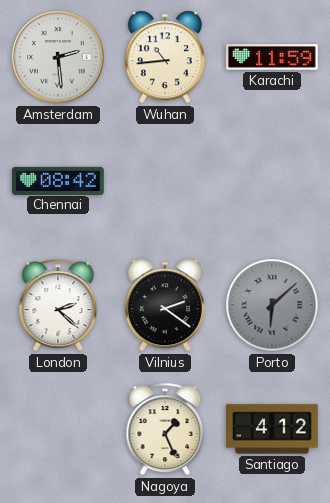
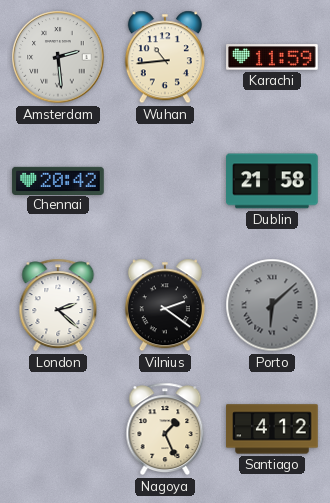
Chennai: 08:42 -> 20:42 (58, 180)
Dublin: none -> 21:58 (272, 181)
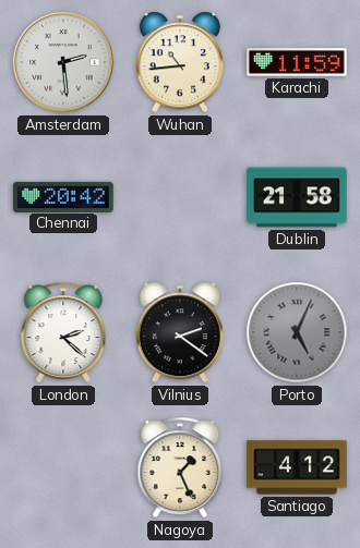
Porto: 6:08 -> 5:04 (297, 332)
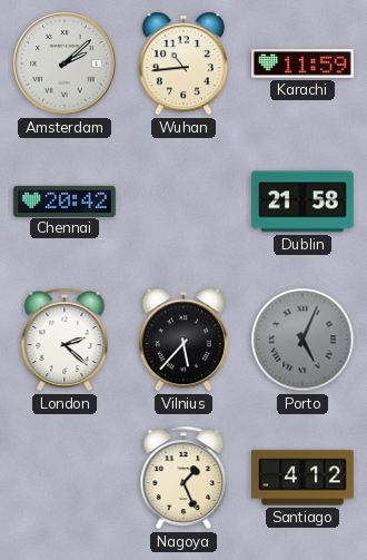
Amsterdam: 2:29 -> 2:08 (65, 63)
Vilnius: 2:21 -> 5:37 (183, 340)
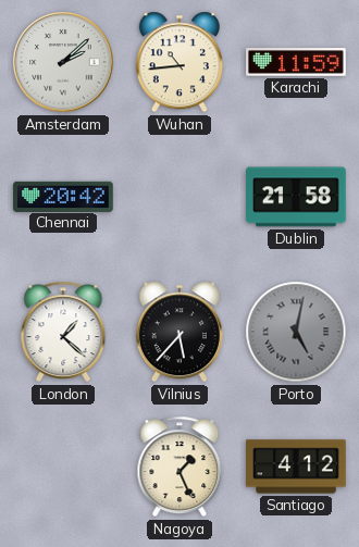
London: 2:22 -> 1:22 (63, 332)
Porto: 5:04 -> 5:02 (296, 332)
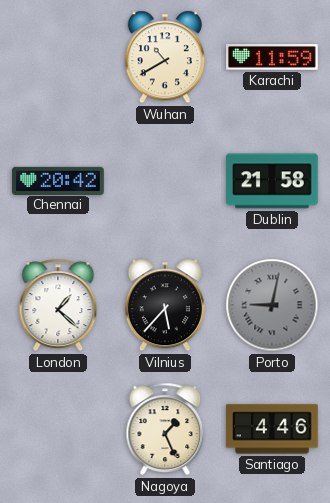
Amsterdam: 2:08 -> none (63, 62)
Wuhan: 10:44 -> 10:40 (165, 57)
Porto: 5:02 -> 9:02 (272, 305)
Santiago: 4:12 -> 4:46 (272, 429)
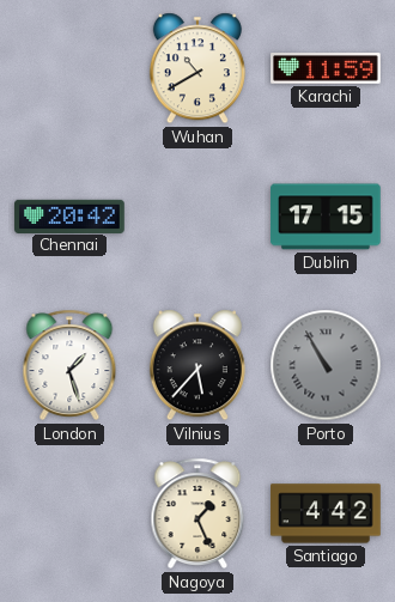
Dublin: 21:58 -> 17:15 (326, 217)
London: 1:22 -> 1:27 (69, 365)
Porto: 9:02 -> 10:55 (326, 365)
Santiago: 4:46 -> 4:42 (326, 513)
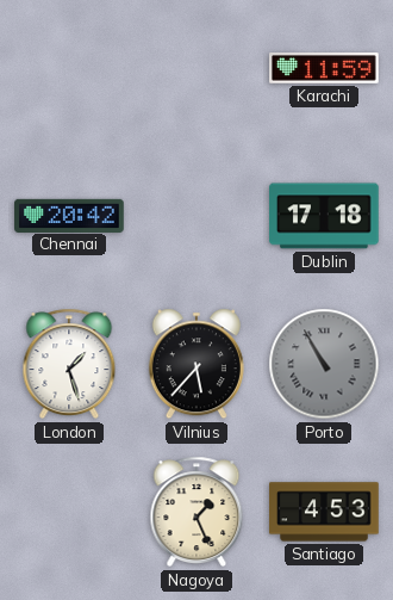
Wuhan: 10:40 -> none (197, 68)
Dublin: 17:15 -> 17:18 (324, 216)
Santiago: 4:42 -> 4:53 (324, 512)
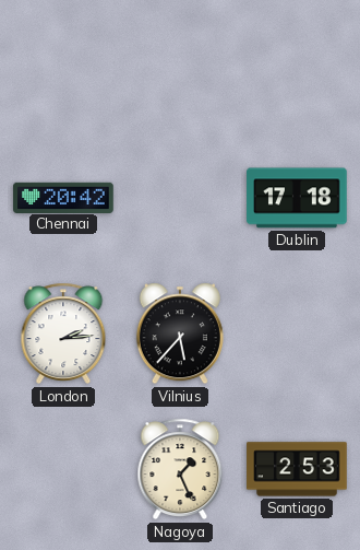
Karachi: 11:59 -> none (324, 68)
London: 1:27 -> 2:14 (63, 333)
Porto: 10:55 -> none (324, 364)
Santiago: 4:53 -> 2:53 (297, 469)
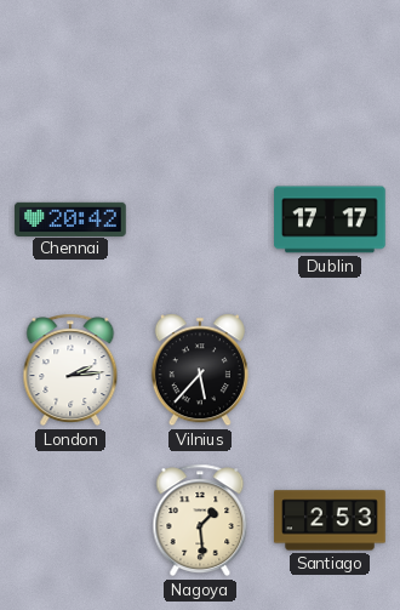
Dublin: 17:18 -> 17:17 (330, 220)
Nagoya: 1:26 -> 1:29 (200, 520)
